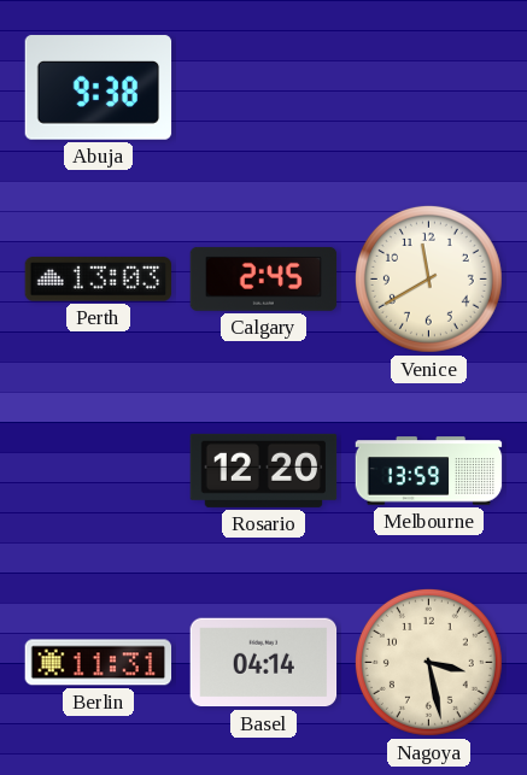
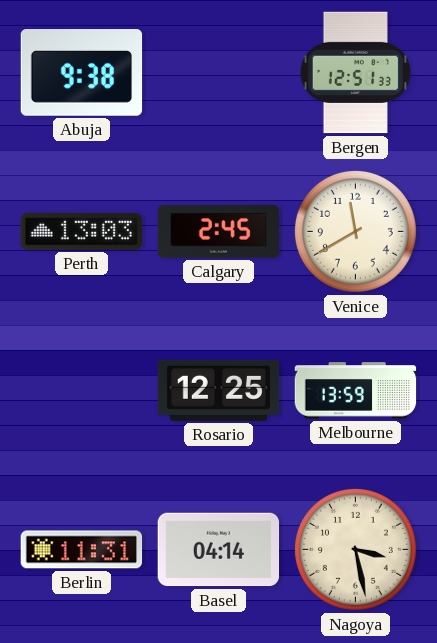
Bergen: none -> 12:51 (355, 73)
Rosario: 12:20 -> 12:25 (219, 390)
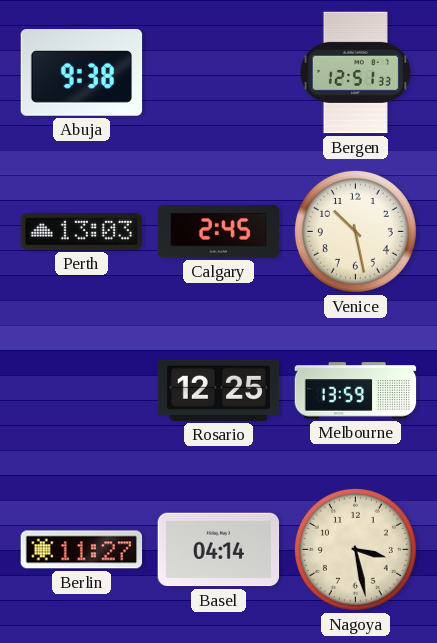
Venice: 11:40 -> 10:28 (355, 231)
Berlin: 11:31 -> 11:27 (82, 550)
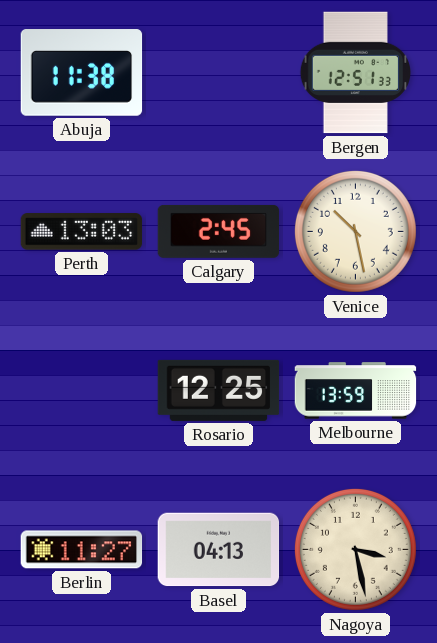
Abuja: 9:38 -> 11:38 (82, 73)
Basel: 04:14 -> 04:13 (219, 550)
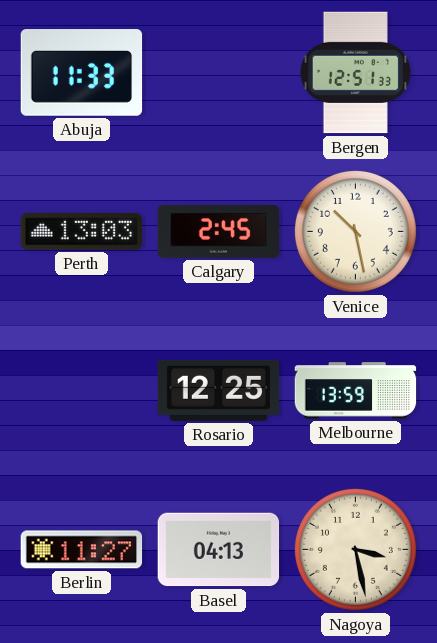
Abuja: 11:38 -> 11:33 (82, 73)
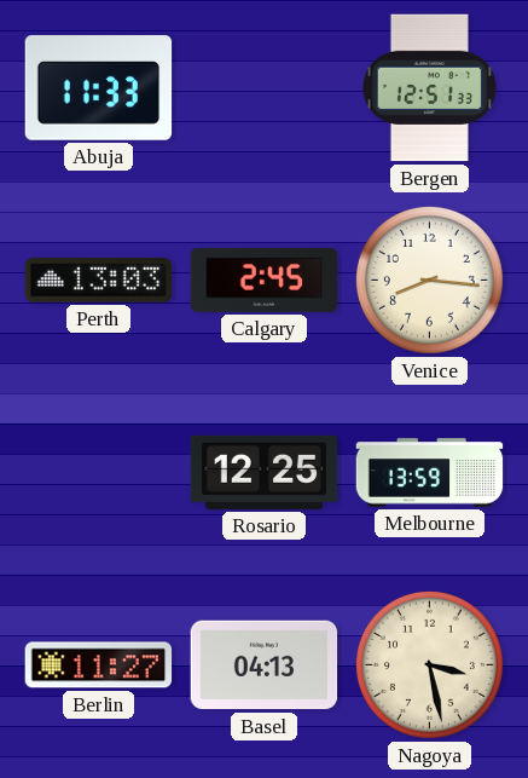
Venice: 10:28 -> 8:16 (429, 279)
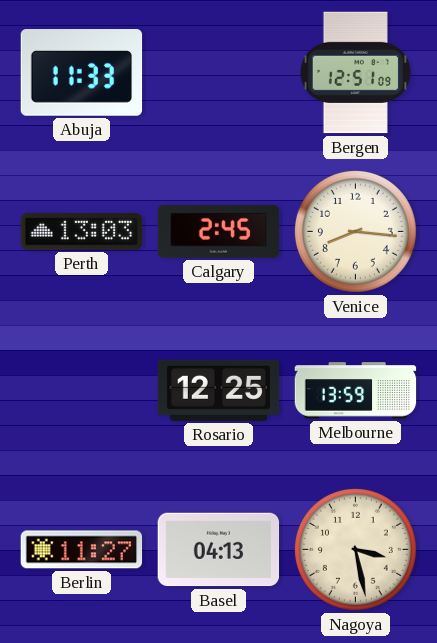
Bergen: 12:51:33 -> 12:51:09 (355, 73)
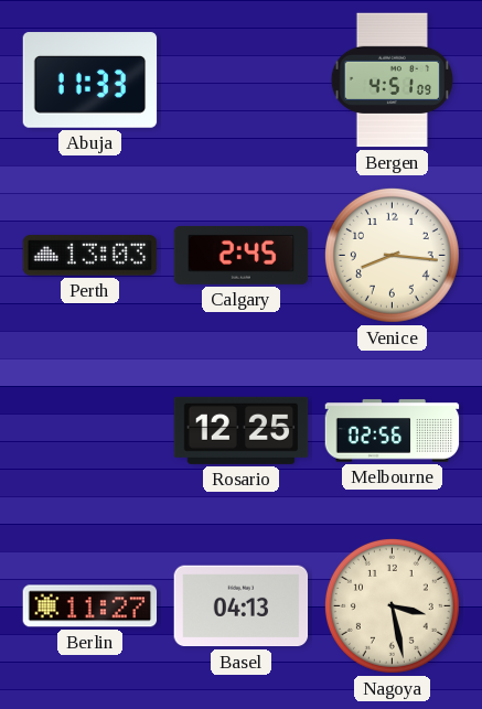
Bergen: 12:51 -> 4:51 (392, 80)
Melbourne: 13:59 -> 02:56 (393, 431)
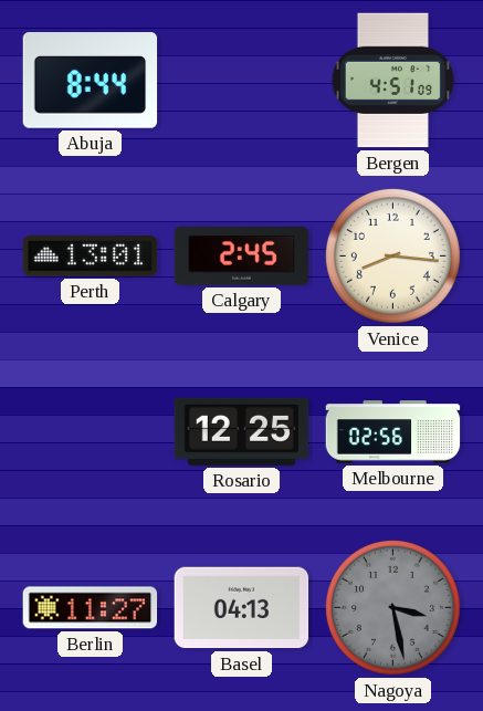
Abuja: 11:33 -> 8:44 (91, 81)
Perth: 13:03 -> 13:01 (91, 257)
Nagoya dial: cream -> grey (392, 607)
